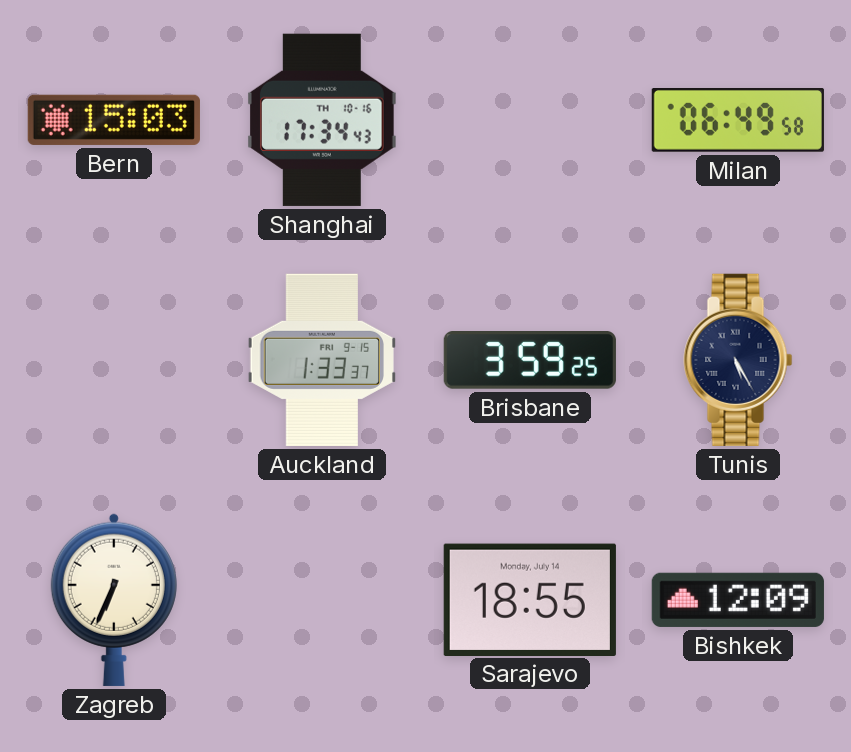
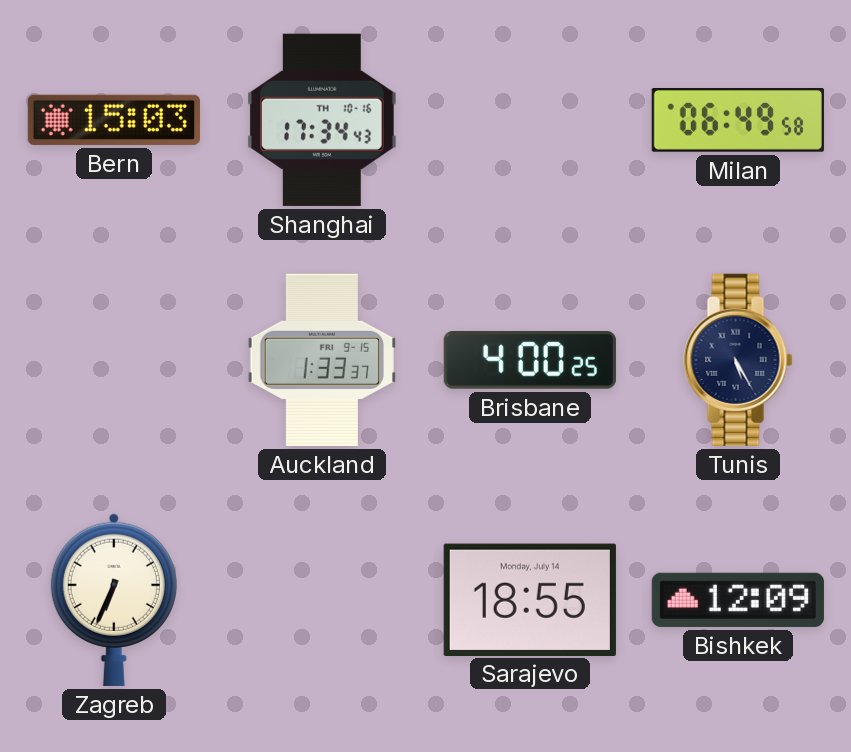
Brisbane: 3:59 -> 4:00 (530, 361)
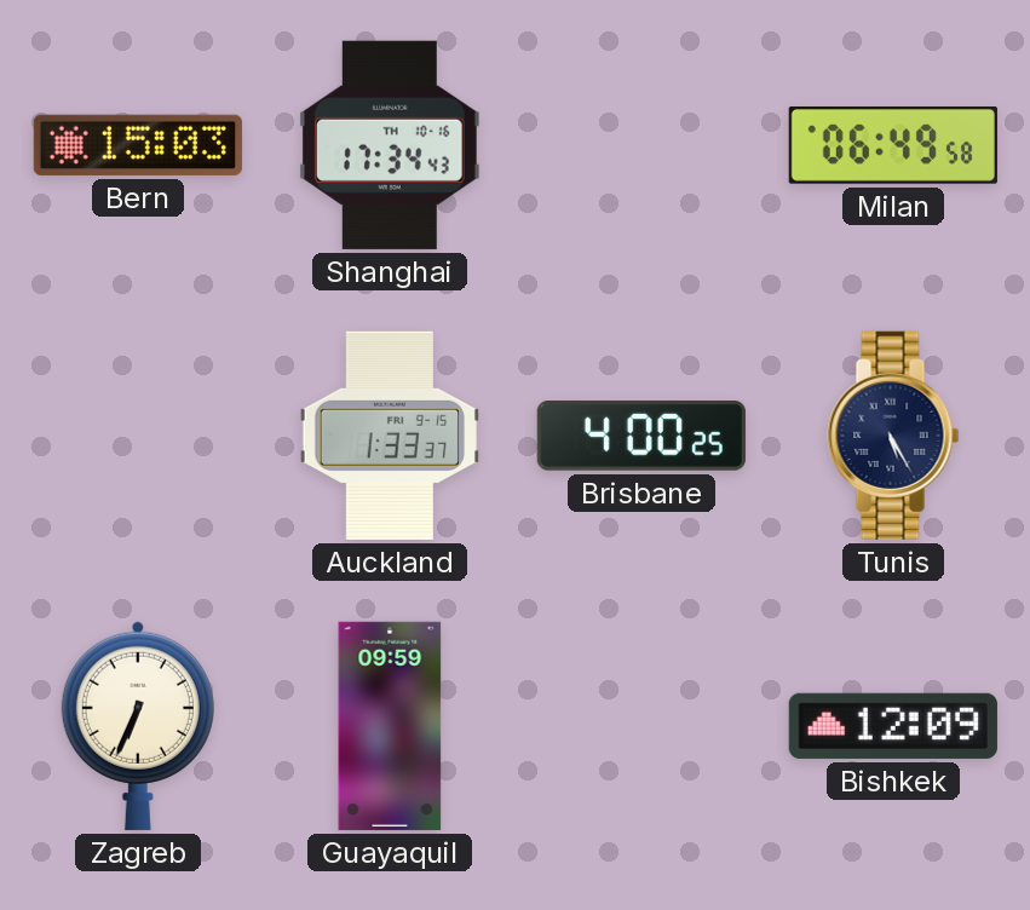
Guayaquil: none -> 09:59 (390, 726)
Sarajevo: 18:55 -> none (530, 599)
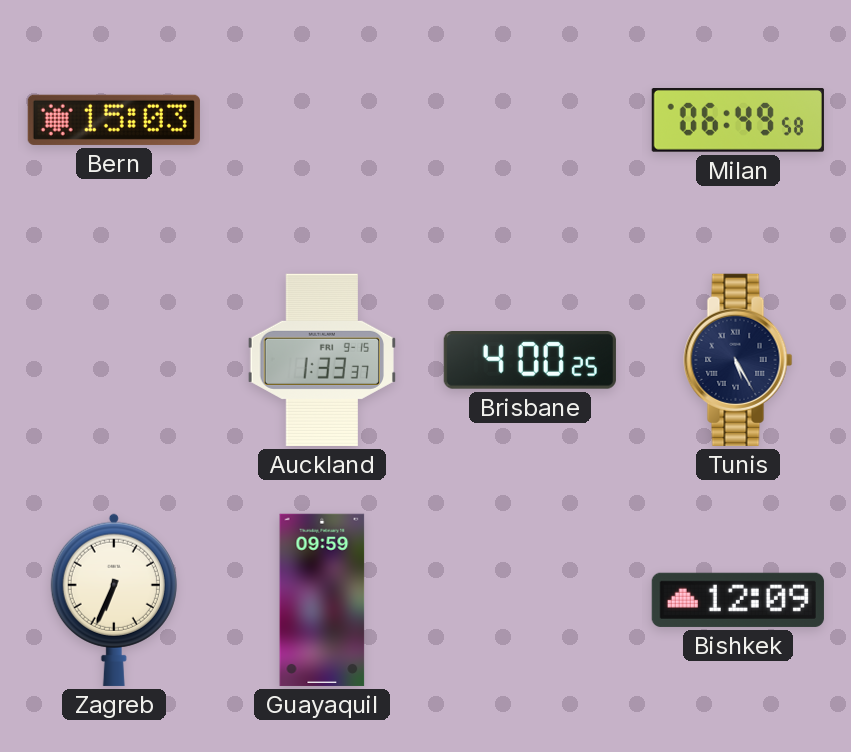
Shanghai: 17:34 -> none (391, 145)
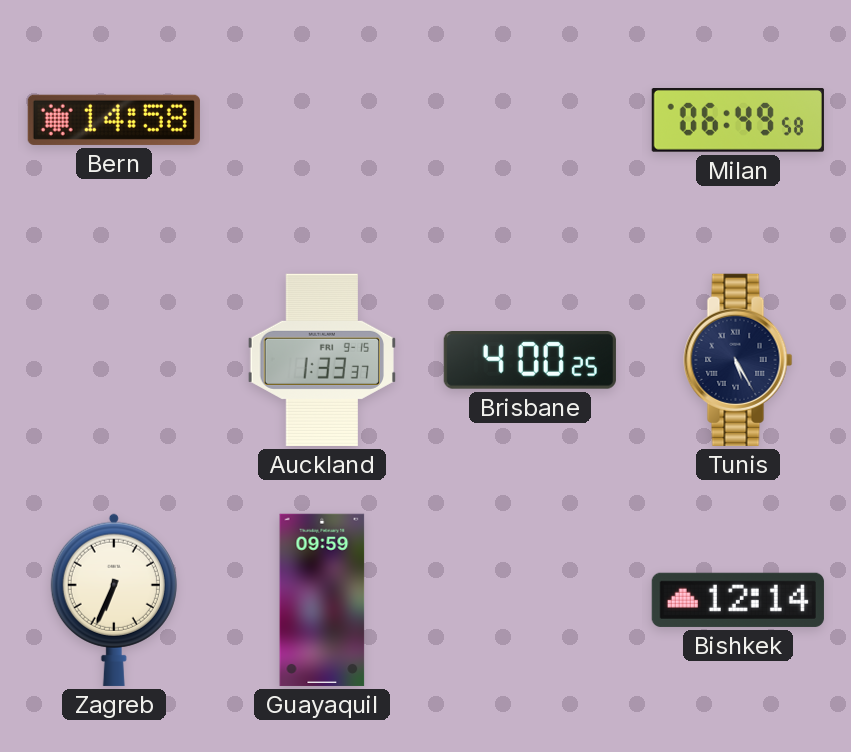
Bern: 15:03 -> 14:58 (114, 120)
Bishkek: 12:09 -> 12:14 (738, 600)
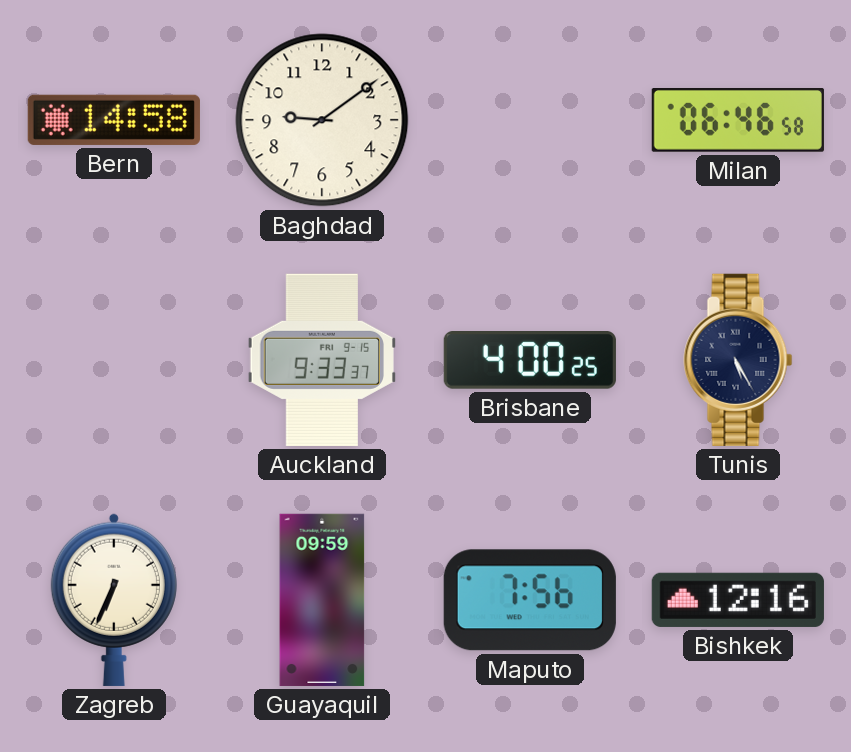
Baghdad: none -> 9:09 (322, 120)
Milan: 06:49 -> 06:46 (738, 121)
Auckland: 1:33 -> 9:33 (321, 360)
Maputo: none -> 7:56 (530, 600)
Bishkek: 12:14 -> 12:16 (738, 600)
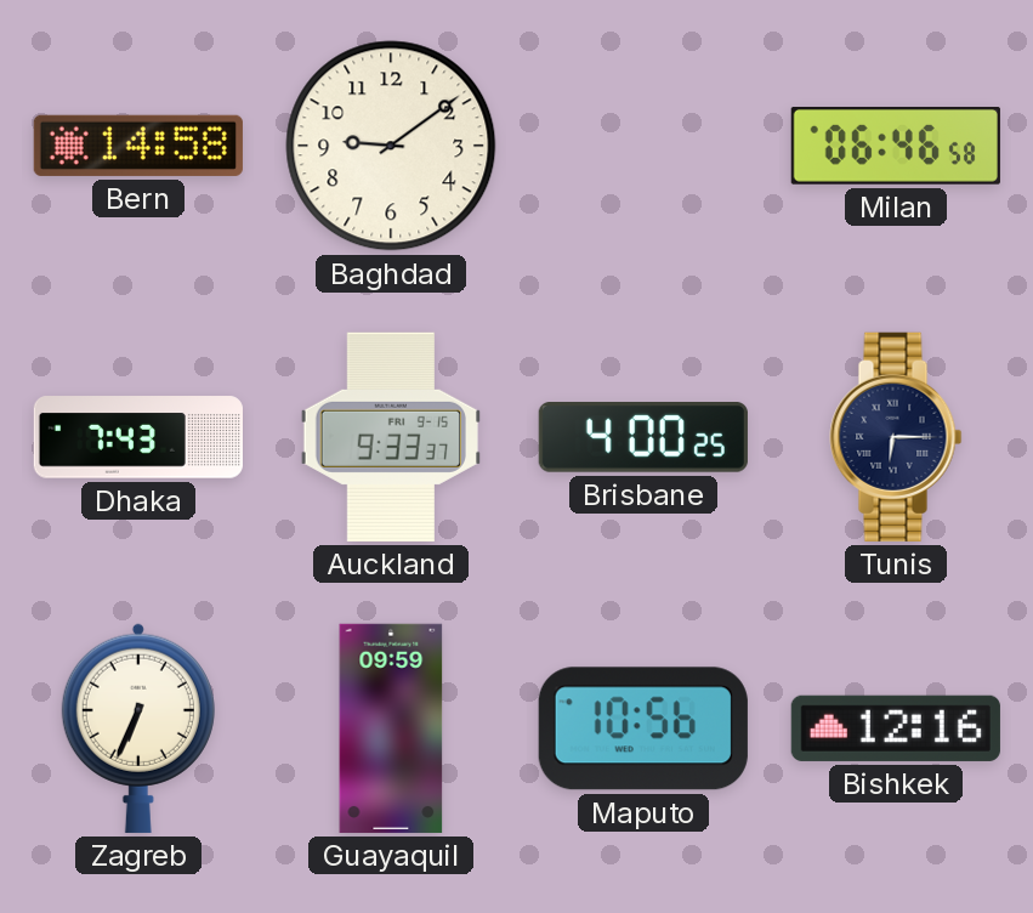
Dhaka: none -> 7:43 (138, 437)
Tunis: 5:25 -> 6:15 (896, 437)
Maputo: 7:56 -> 10:56 (643, 728)
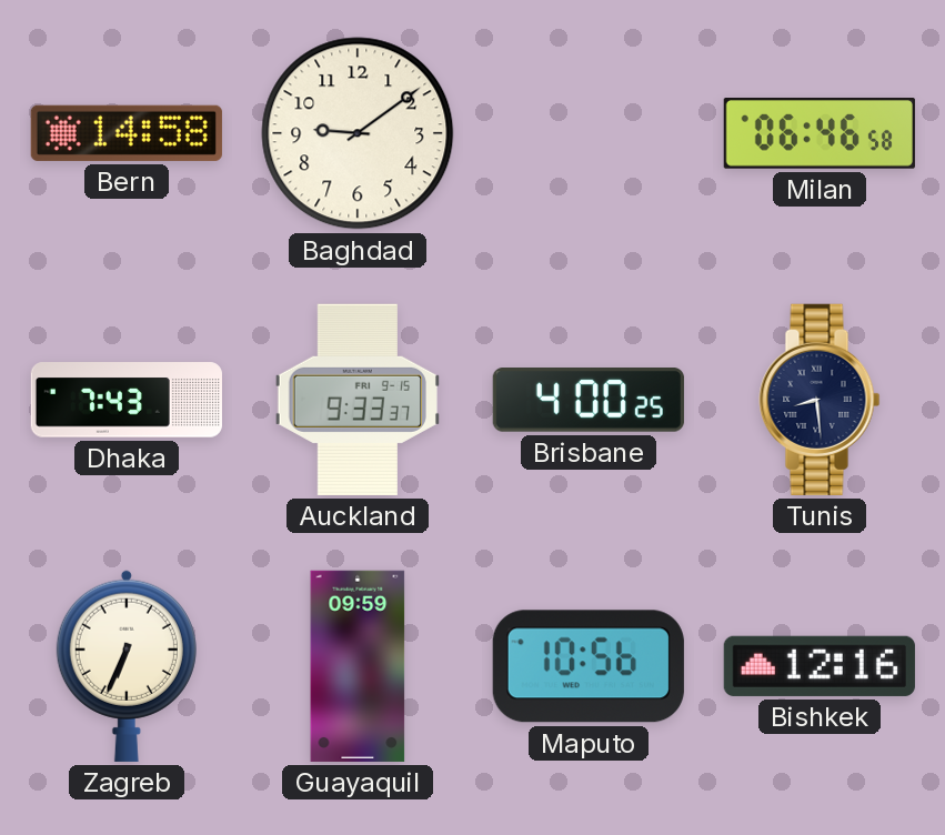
Tunis: 6:15 -> 8:29 (820, 400)
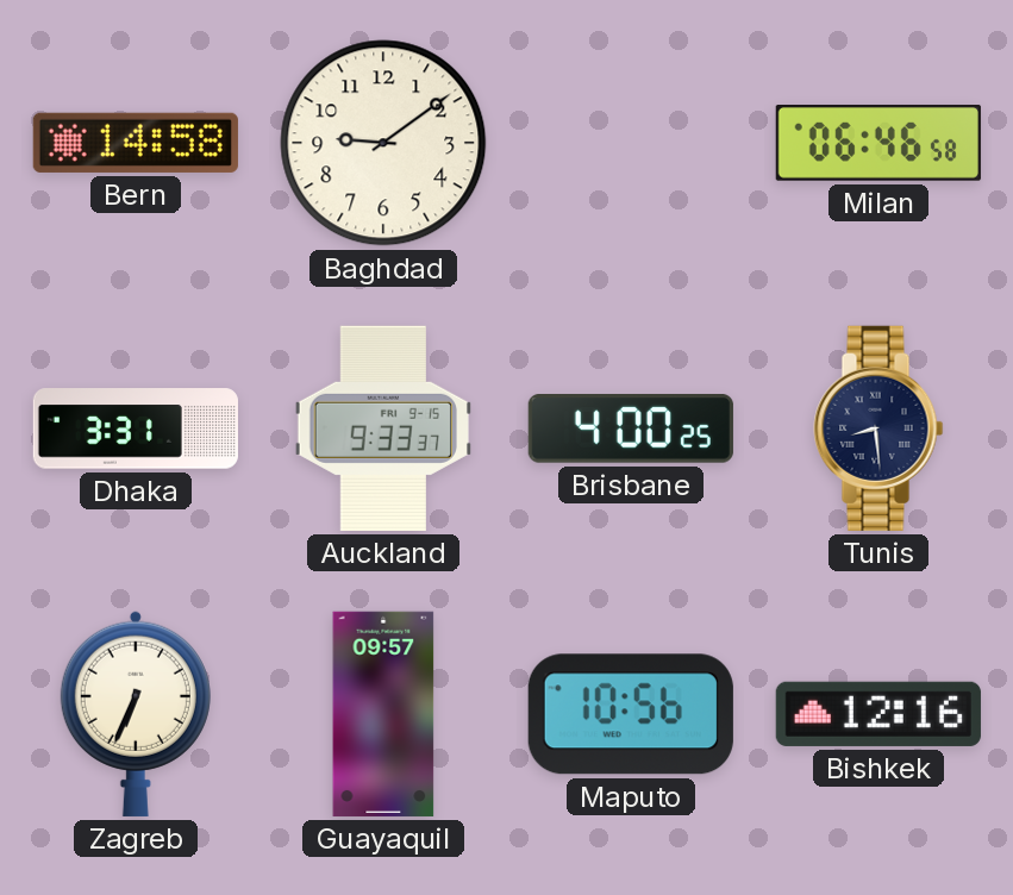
Dhaka: 7:43 -> 3:31 (136, 428)
Guayaquil: 09:59 -> 09:57 (383, 714)
